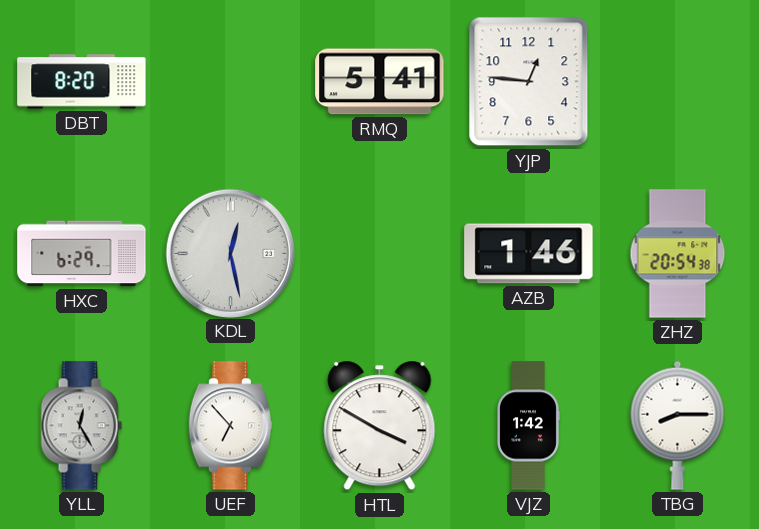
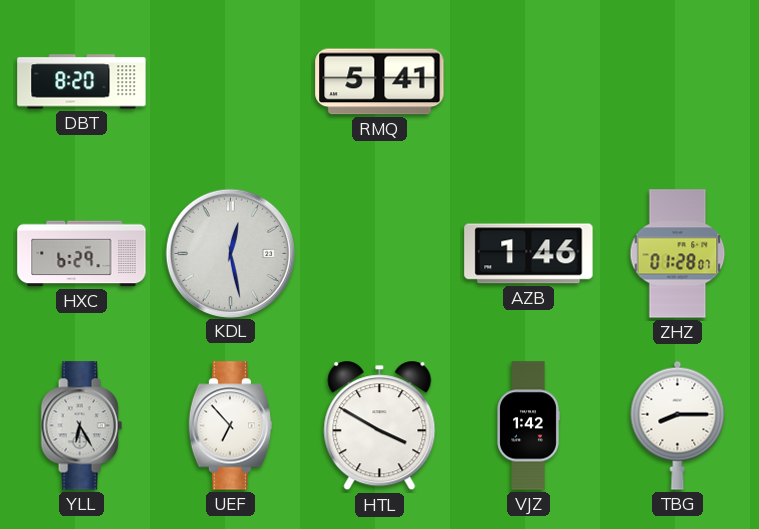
YJP: 12:46 -> none (529, 82)
ZHZ: 20:54 -> 01:28 (678, 254)
YLL: 12:25 -> 6:25 (81, 426)
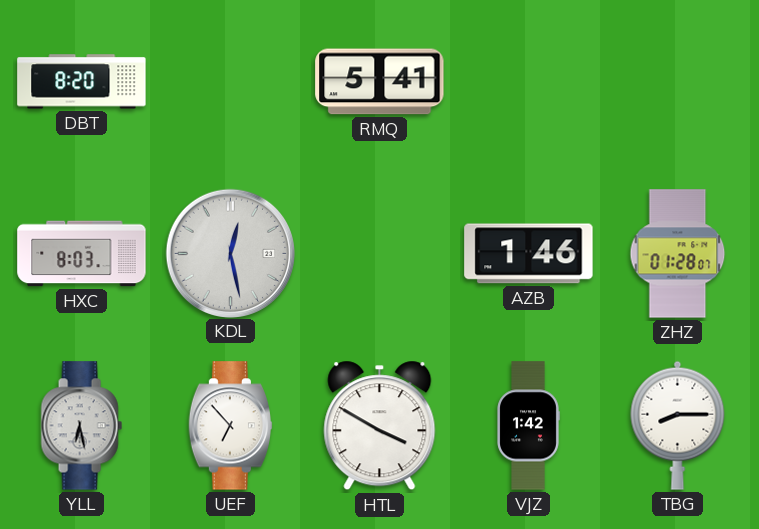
HXC: 6:29 -> 8:03 (82, 254)
YLL: 6:25 -> 6:28 (81, 426)
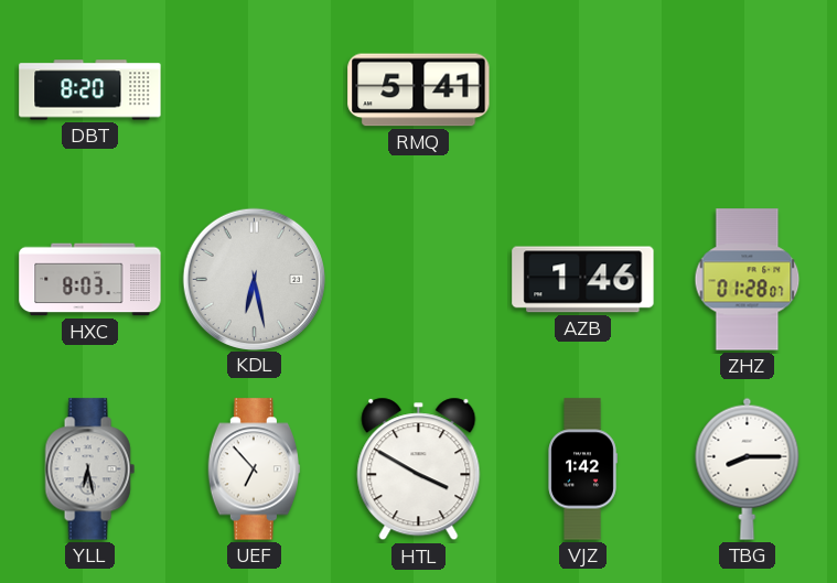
KDL: 12:28 -> 6:28 (254, 279)
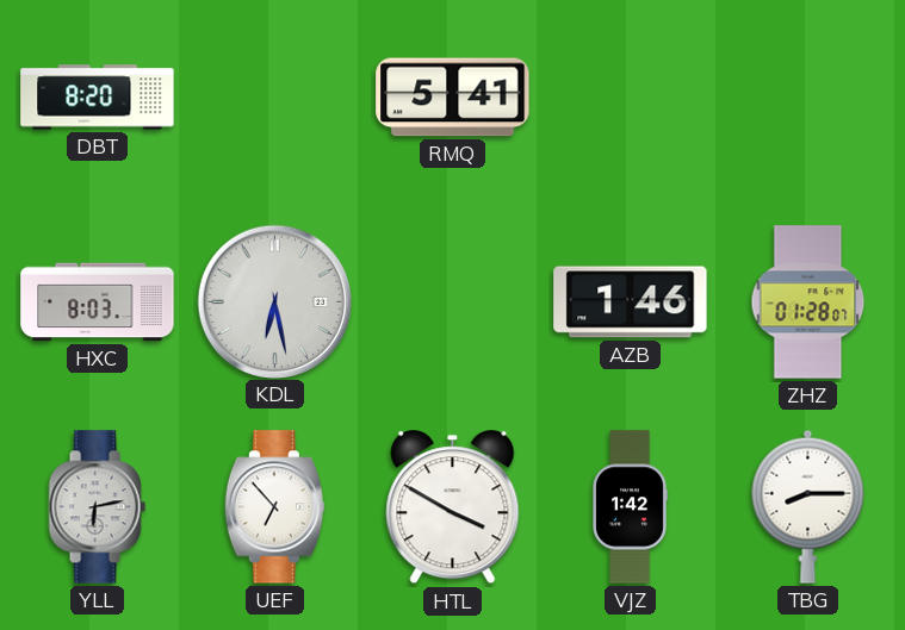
YLL: 6:28 -> 6:13 (97, 507)
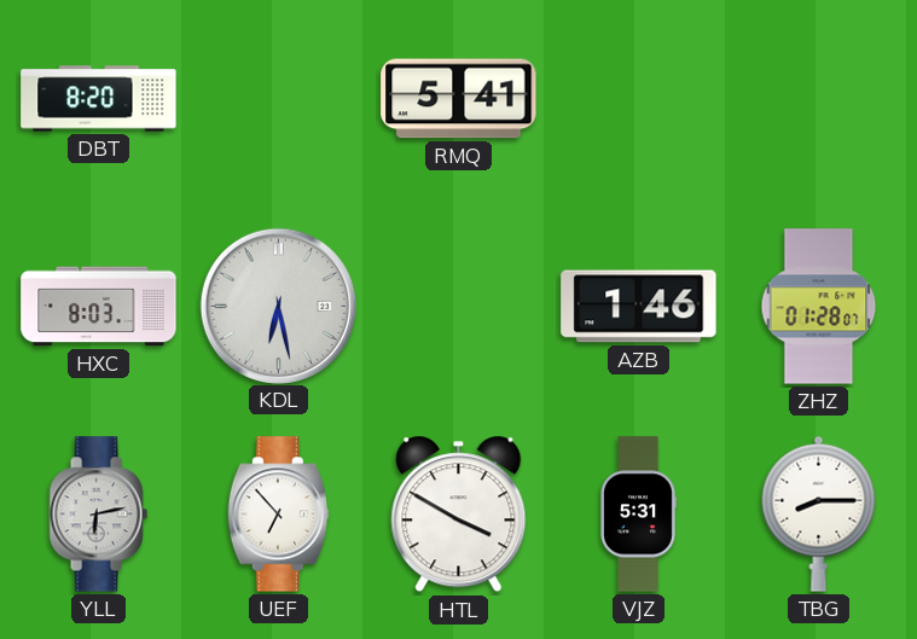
VJZ: 1:42 -> 5:31 (638, 515)
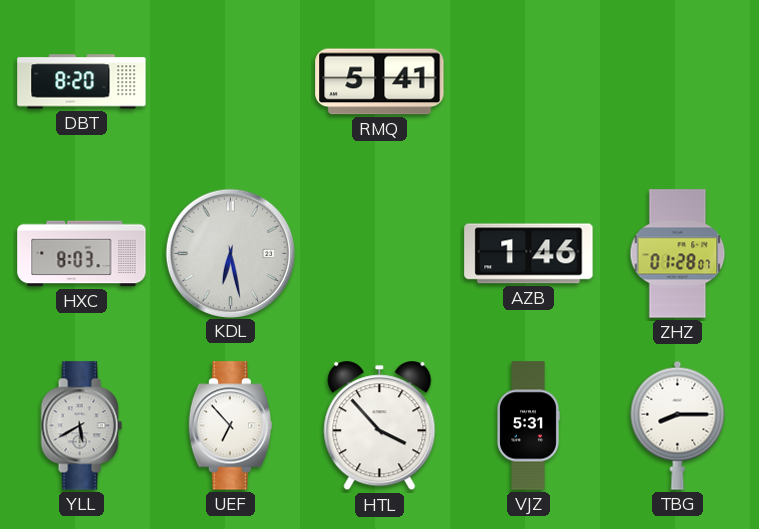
YLL: 6:13 -> 5:40 (81, 426)
HTL: 3:50 -> 3:53 (380, 426)
